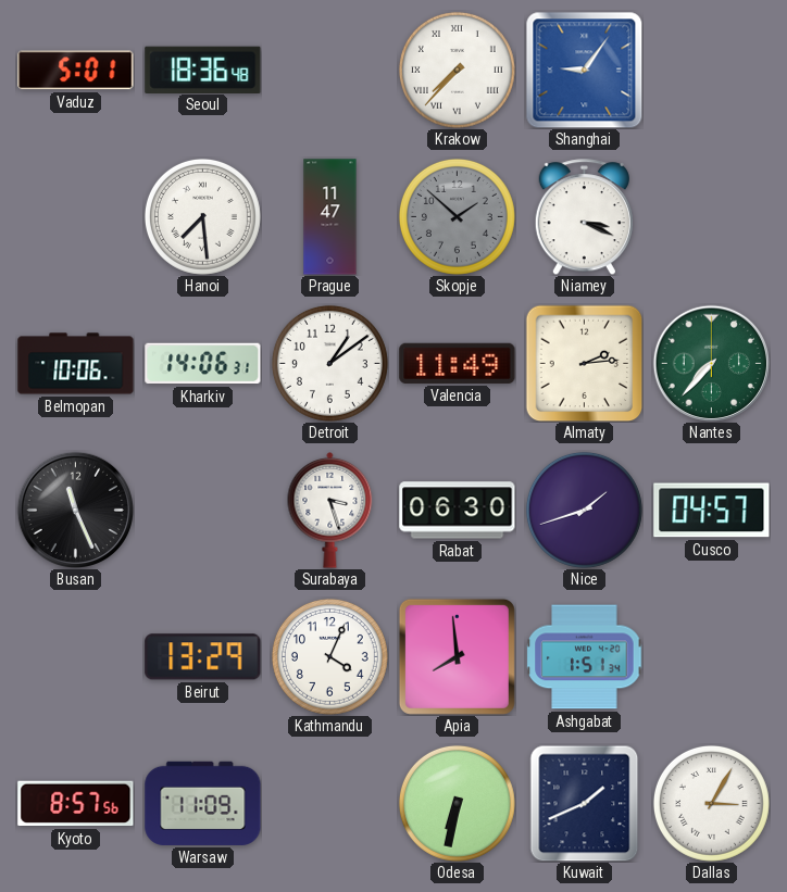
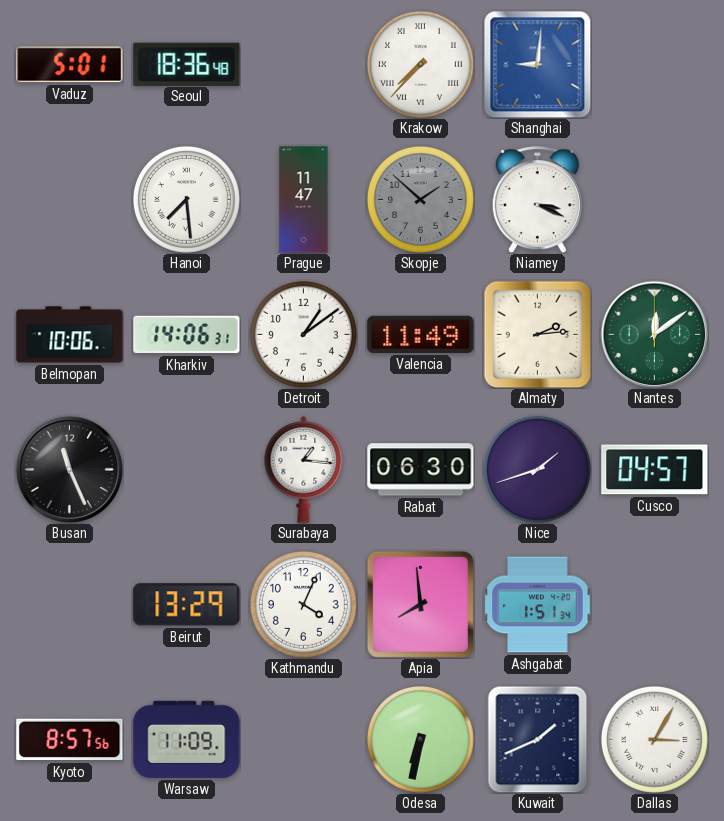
Shanghai: 9:06 -> 9:01 (537, 64)
Nantes: 7:37 -> 12:09 (654, 334)
Surabaya: 3:27 -> 1:16 (304, 470)
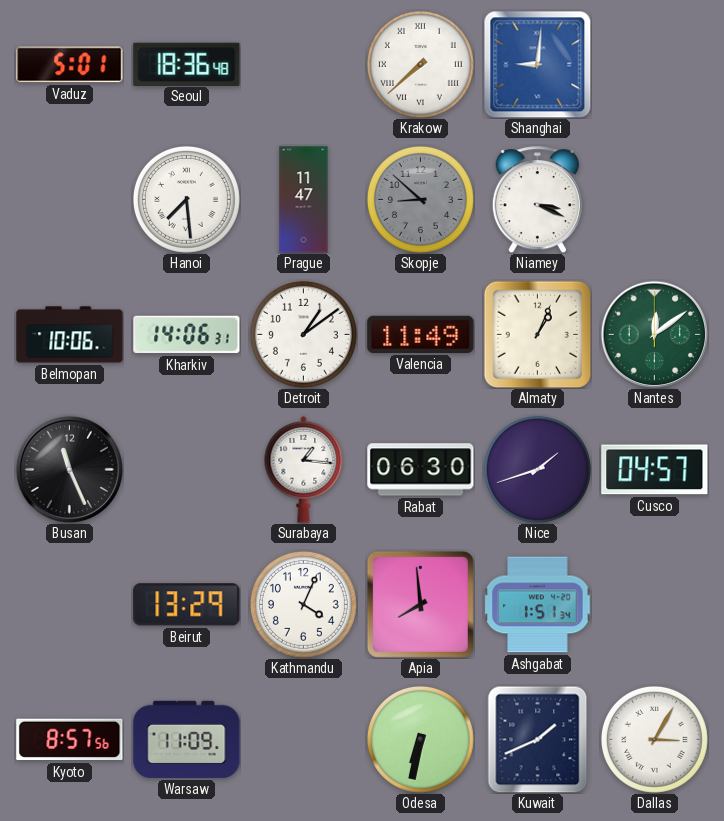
Krakow: 7:37 -> 7:38 (420, 64)
Skopje: 1:52 -> 8:52 (420, 199)
Almaty: 2:14 -> 1:04 (537, 334)
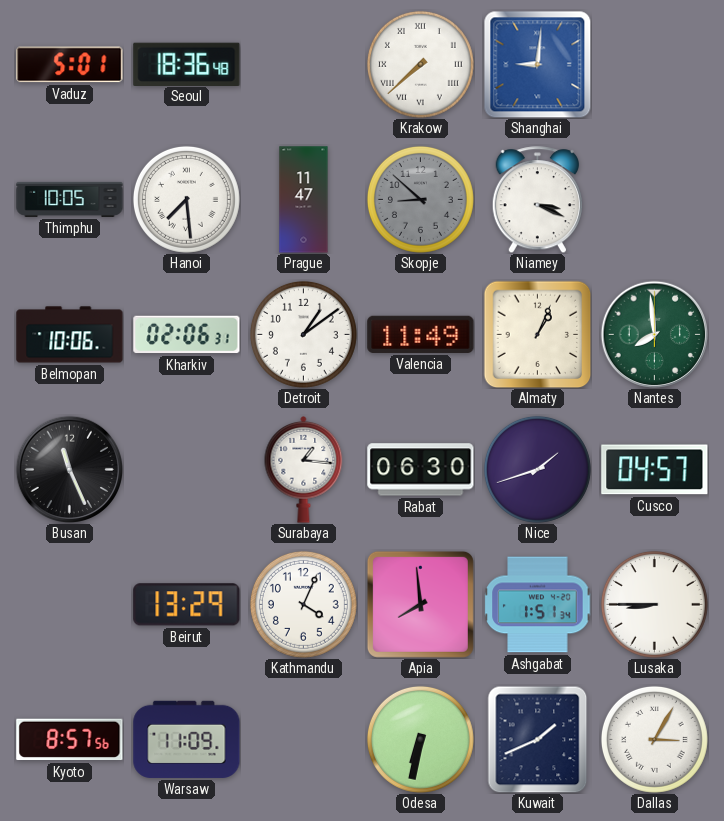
Thimphu: none -> 10:05 (70, 199)
Kharkiv: 14:06 -> 02:06 (187, 335)
Nantes: 12:09 -> 7:59 (654, 334)
Lusaka: none -> 8:45 (654, 604)
